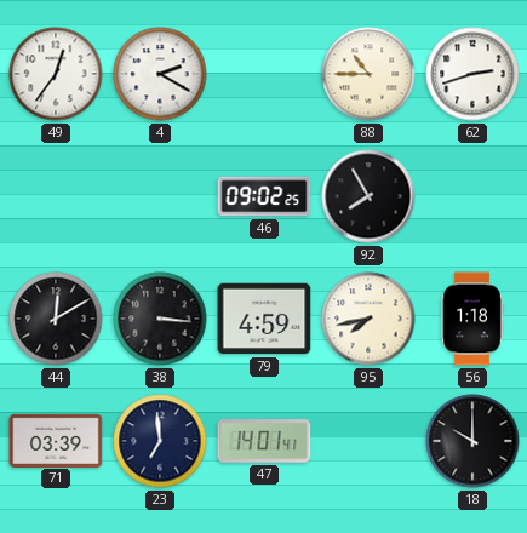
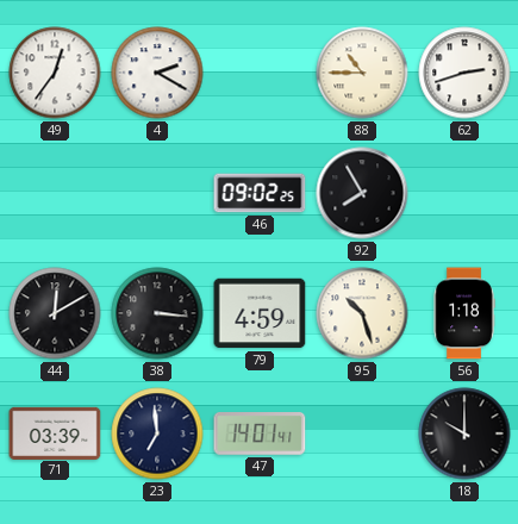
95: 7:43 -> 10:27 (362, 313)
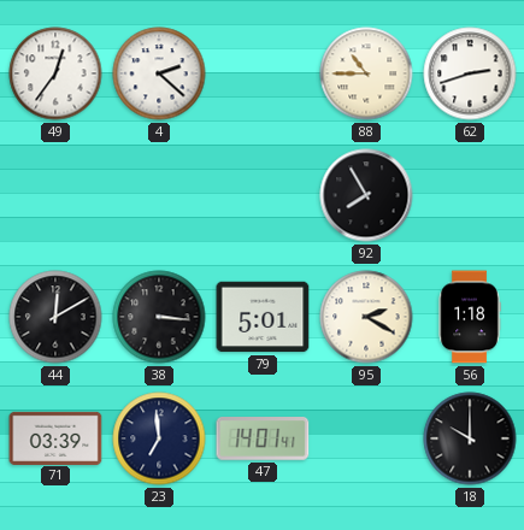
4: 2:20 -> 2:22 (159, 73)
46: 09:02 -> none (260, 193)
79: 4:59 -> 5:01 (263, 317)
95: 10:27 -> 2:20 (366, 317)
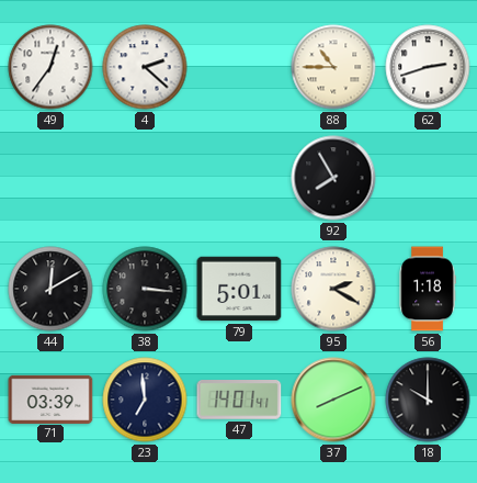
37: none -> 8:11 (333, 400)
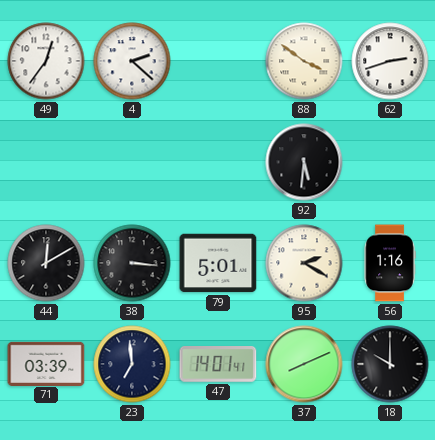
88: 10:45 -> 3:51 (304, 61)
92: 7:55 -> 5:31 (304, 162)
56: 1:18 -> 1:16 (390, 263)
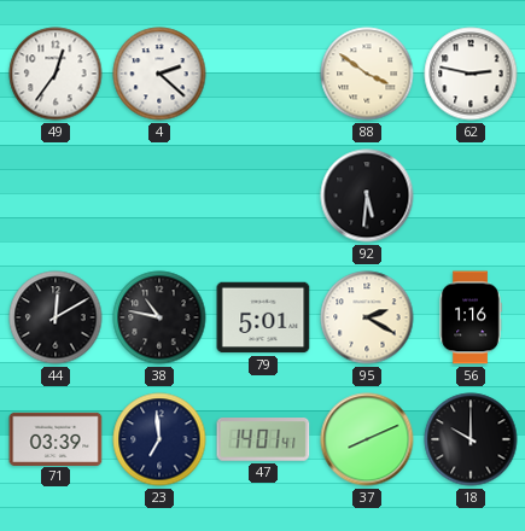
62: 2:42 -> 2:47 (471, 74)
38: 3:16 -> 10:47 (159, 317)
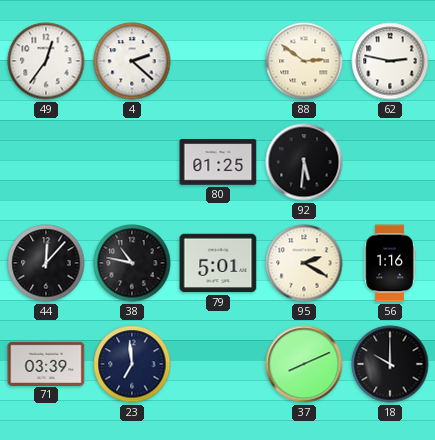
88: 3:51 -> 2:51 (304, 61)
80: none -> 01:25 (218, 162)
44: 12:10 -> 12:07 (46, 263)
47: 14:01 -> none (263, 440)
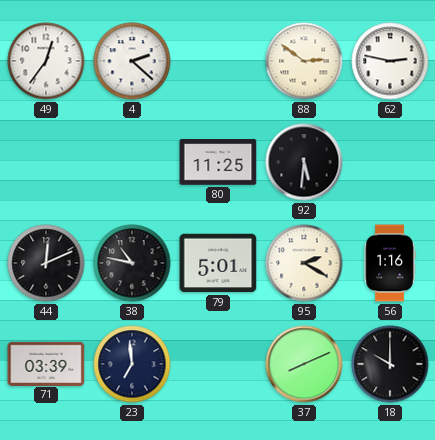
80: 01:25 -> 11:25 (218, 162)
44: 12:07 -> 12:11 (46, 263)
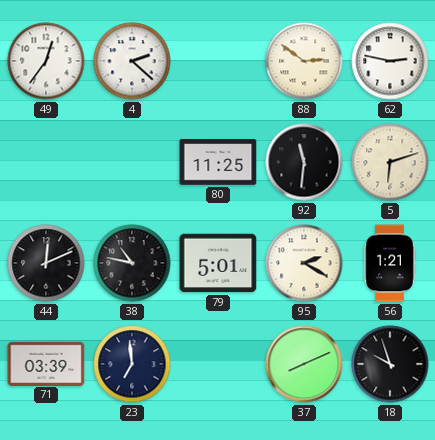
92: 5:31 -> 11:31 (304, 162)
5: none -> 6:12 (390, 162)
56: 1:16 -> 1:21 (390, 263)
18: 10:00 -> 9:57 (390, 364)
